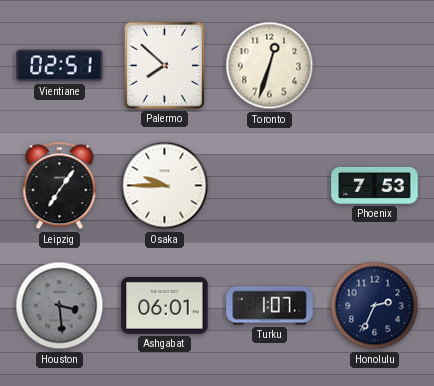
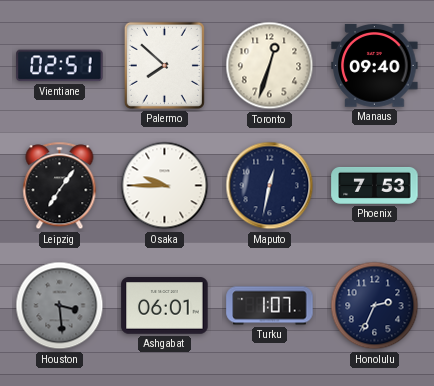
Manaus: none -> 09:40 (375, 66)
Maputo: none -> 12:32 (270, 186)
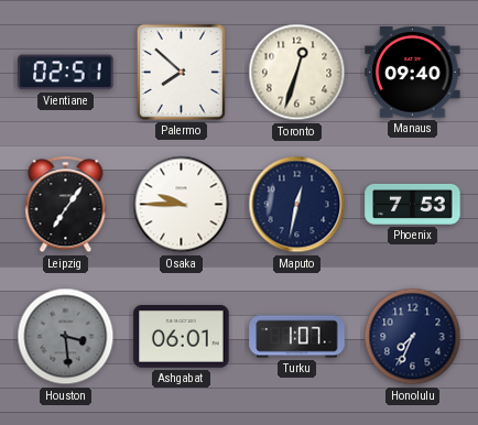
Honolulu: 2:34 -> 7:34 (413, 337)
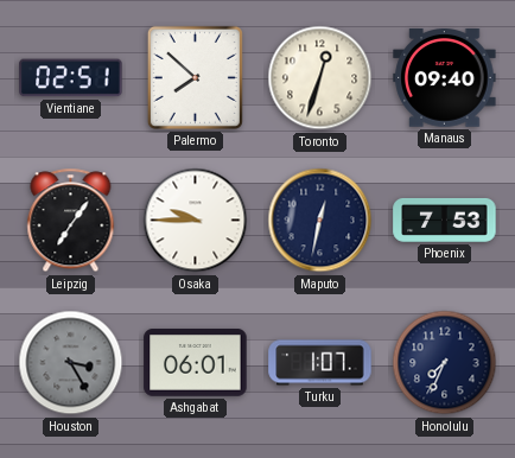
Houston: 3:29 -> 3:25 (71, 363)
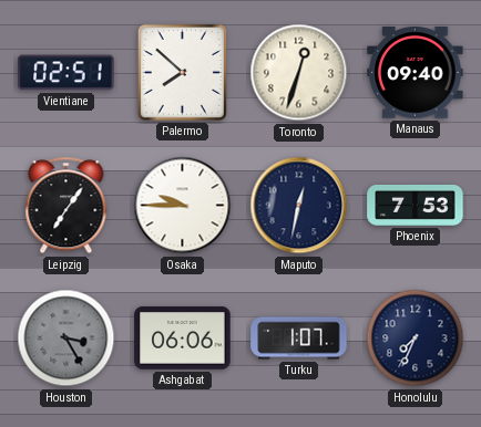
Ashgabat: 06:01 -> 06:06 (183, 339)
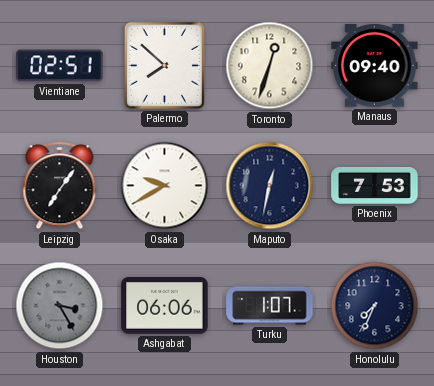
Osaka: 9:45 -> 9:40 (165, 186)
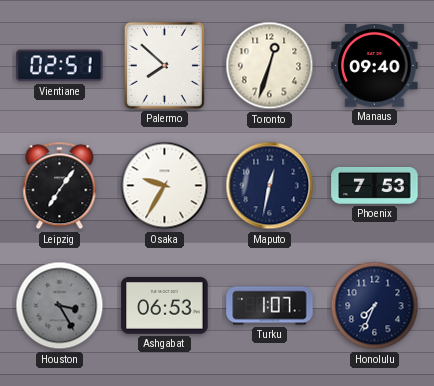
Osaka: 9:40 -> 9:35 (165, 186)
Ashgabat: 06:06 -> 06:53 (165, 306)
